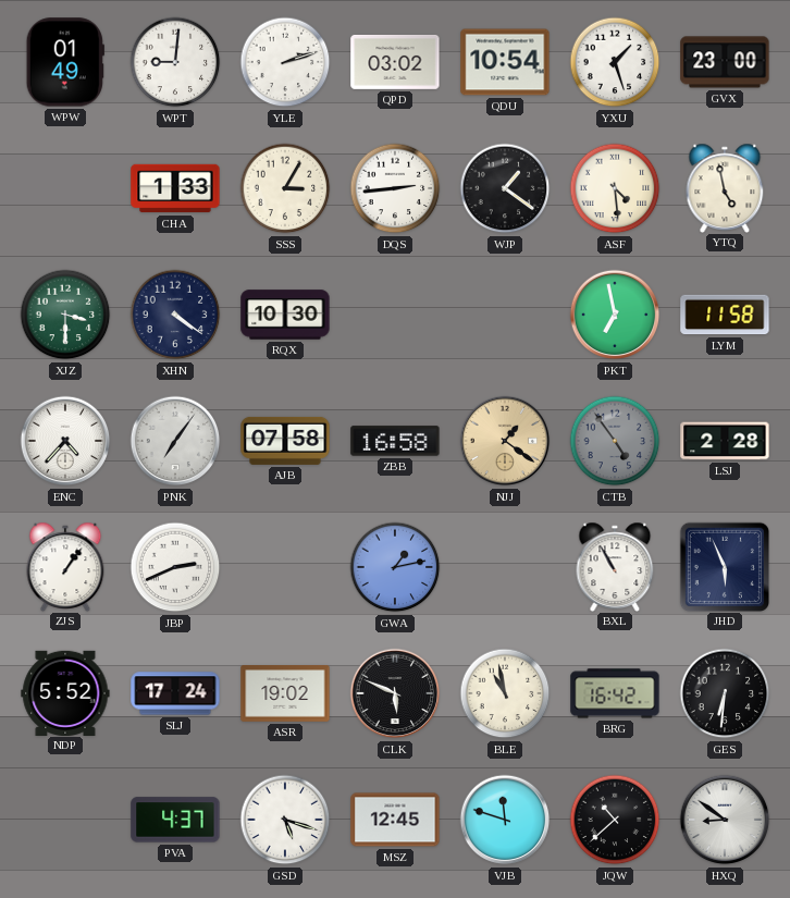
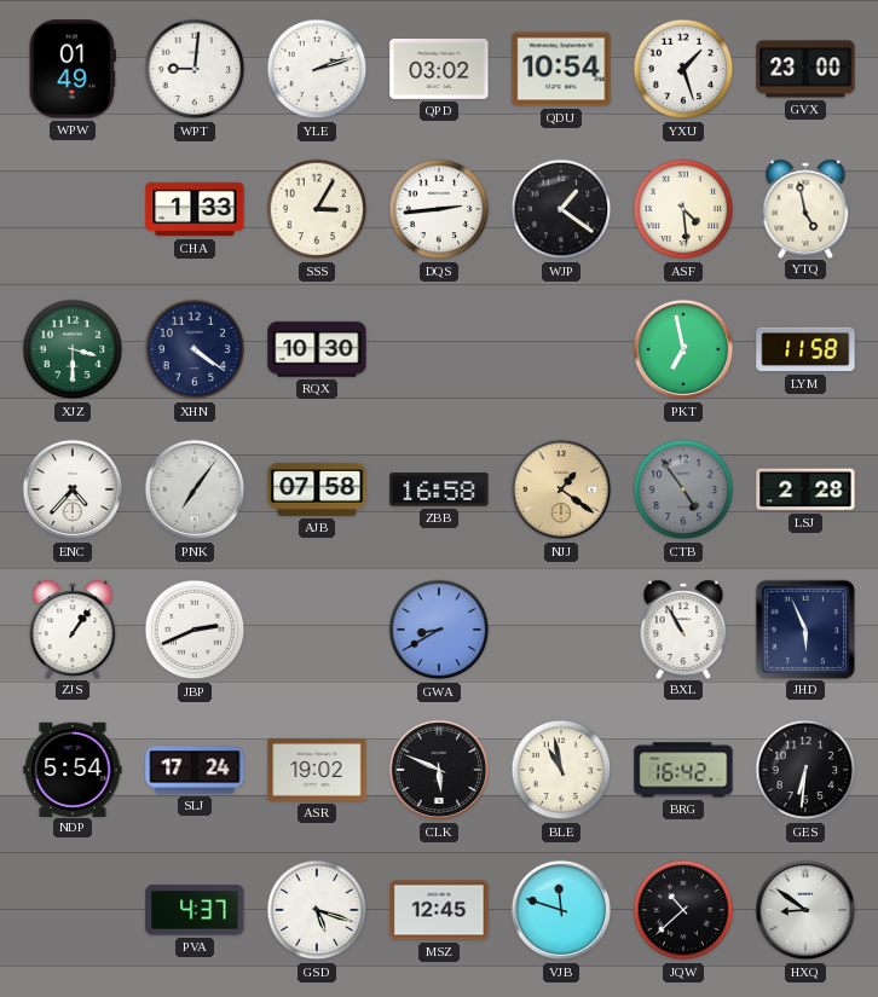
GWA: 1:13 -> 8:40 (439, 630)
NDP: 5:52 -> 5:54 (73, 769)
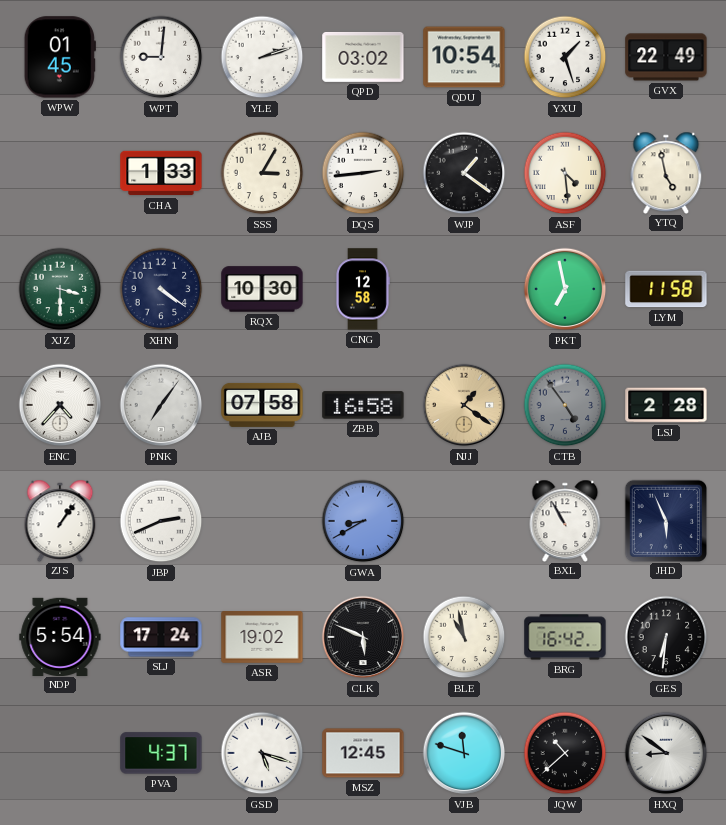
WPW: 01:49 -> 01:45 (60, 57)
GVX: 23:00 -> 22:49 (666, 57)
CNG: none -> 12:58 (363, 289)
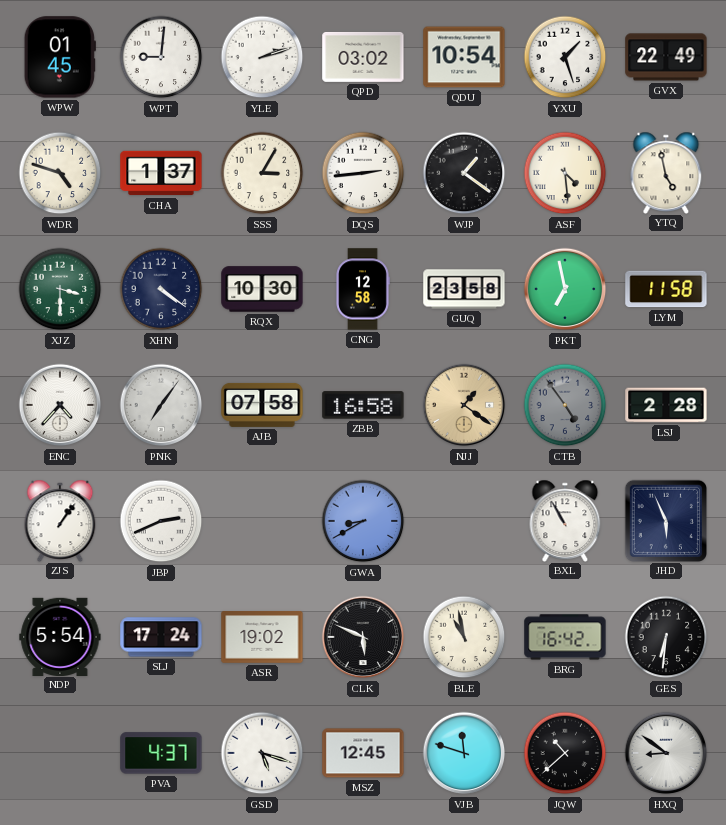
WDR: none -> 4:48 (60, 173)
CHA: 1:33 -> 1:37 (161, 173)
GUQ: none -> 23:58 (464, 289)
